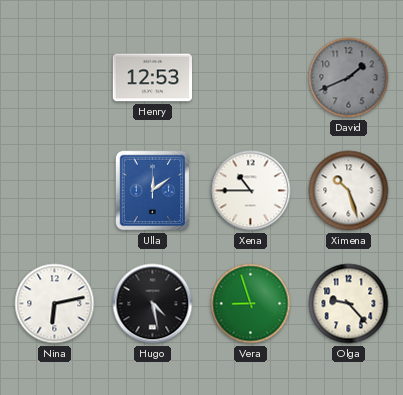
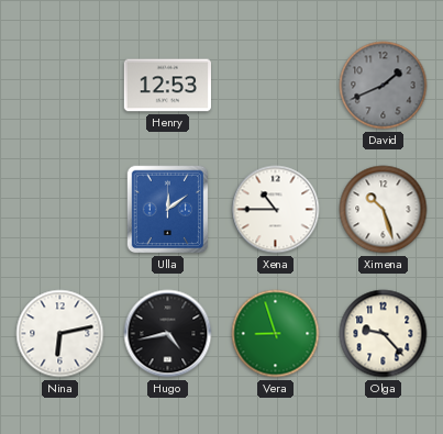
Hugo: 4:28 -> 4:43 (168, 334)
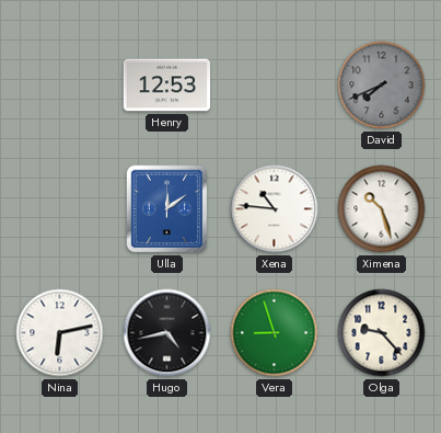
David: 1:41 -> 7:41 (382, 86)
Xena: 10:45 -> 10:46 (275, 209)
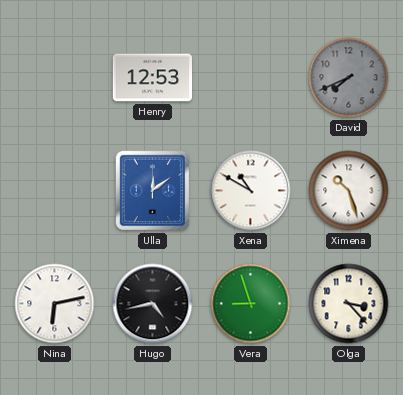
Xena: 10:46 -> 10:50 (251, 191)
Olga: 9:23 -> 3:23 (349, 304)
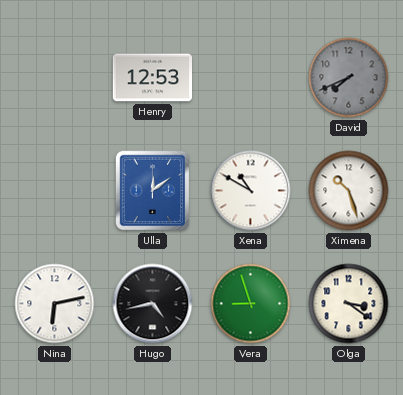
Olga: 3:23 -> 3:21 (349, 304)
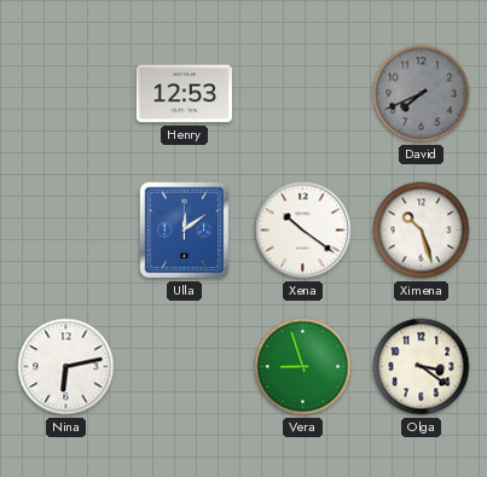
Xena: 10:50 -> 10:21 (303, 231)
Hugo: 4:43 -> none (153, 304)
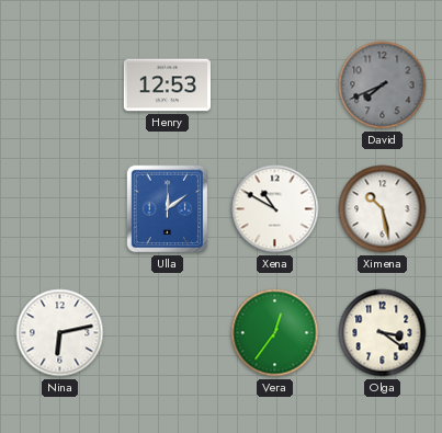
Xena: 10:21 -> 10:50 (275, 209)
Ximena: 10:27 -> 10:28 (383, 209)
Vera: 8:57 -> 12:36 (275, 333)
